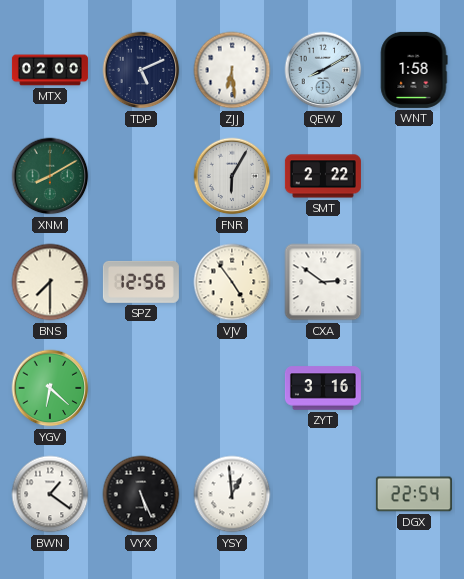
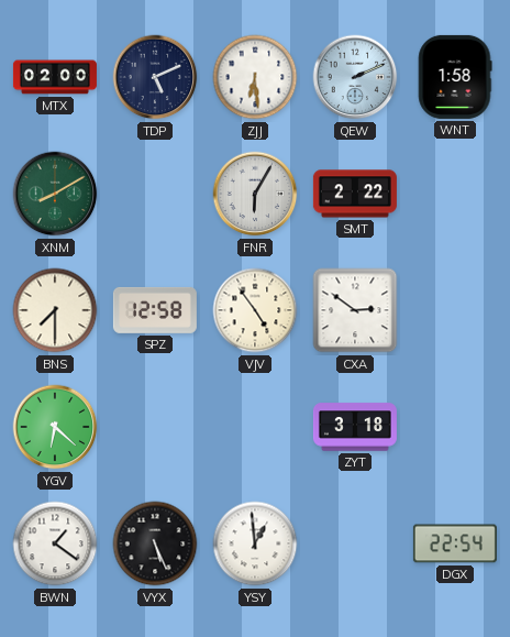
QEW: 8:10 -> 2:11 (355, 77)
SPZ: 12:56 -> 12:58 (155, 310)
ZYT: 3:16 -> 3:18 (355, 427)
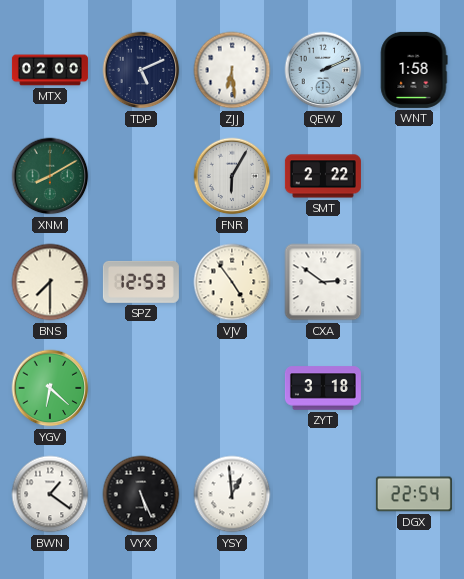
SPZ: 12:58 -> 12:53 (141, 282)
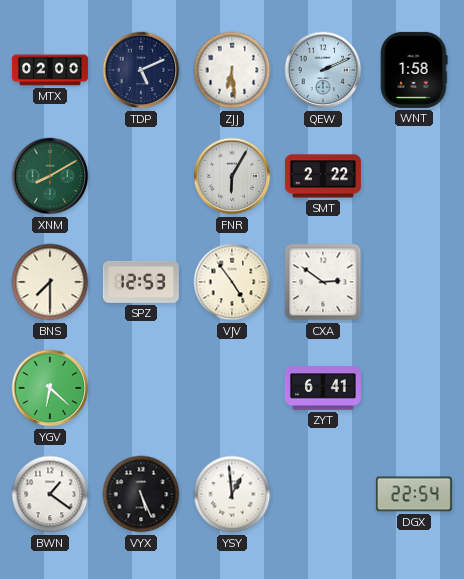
ZYT: 3:18 -> 6:41 (323, 388)
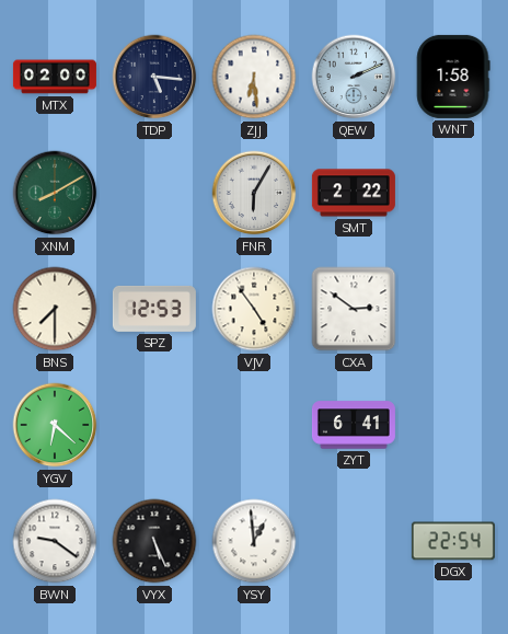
TDP: 5:11 -> 5:16 (154, 77)
BWN: 1:21 -> 9:21 (55, 541)
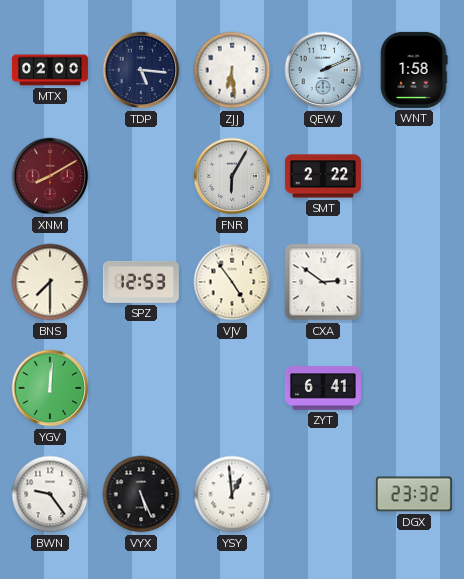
XNM dial: green -> burgundy (50, 176)
YGV: 6:22 -> 12:01 (50, 388)
BWN: 9:21 -> 9:24 (50, 494)
DGX: 22:54 -> 23:32 (414, 494)
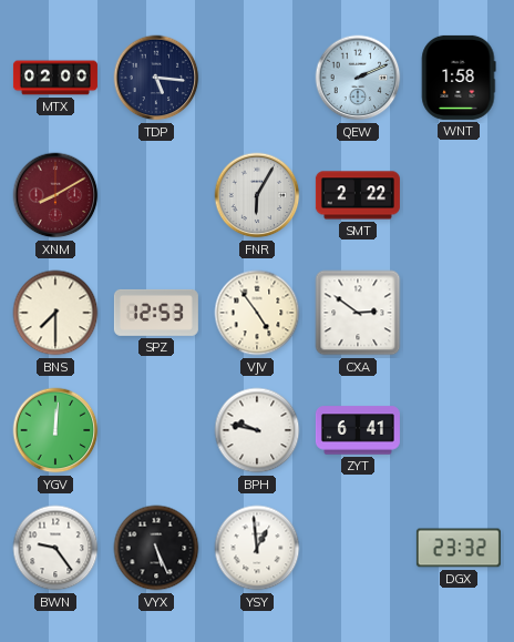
ZJJ: 6:29 -> none (232, 70)
BPH: none -> 9:47 (257, 430)
